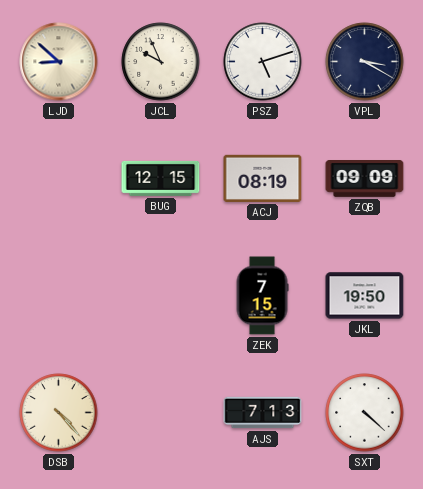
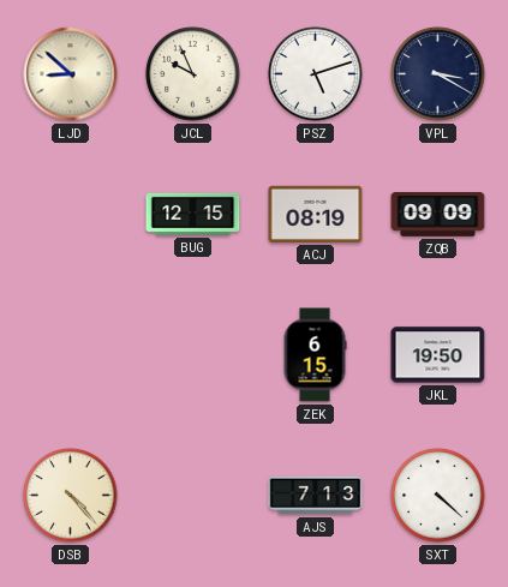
ZEK: 7:15 -> 6:15 (315, 355)
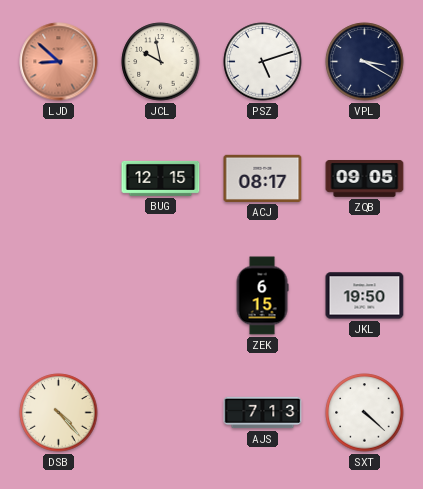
LJD dial: cream -> salmon (59, 62)
JCL: 9:56 -> 9:58 (161, 62)
ACJ: 08:19 -> 08:17 (263, 178)
ZQB: 09:09 -> 09:05 (365, 179)
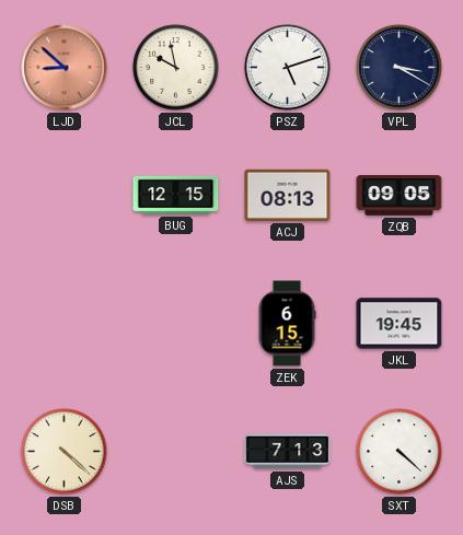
ACJ: 08:17 -> 08:13 (288, 195)
JKL: 19:50 -> 19:45 (400, 324)
DSB: 4:23 -> 4:22 (65, 452)
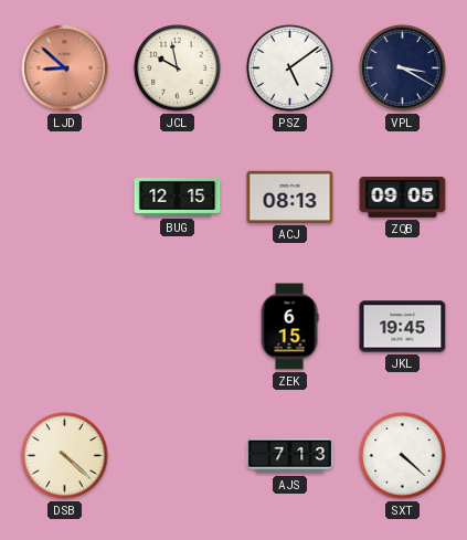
PSZ: 5:12 -> 5:09 (290, 68)
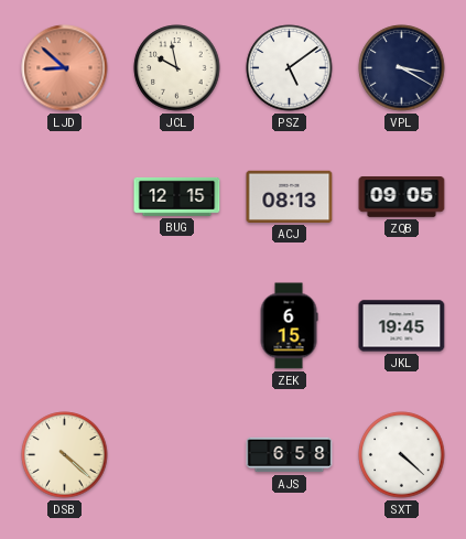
AJS: 7:13 -> 6:58 (290, 455)
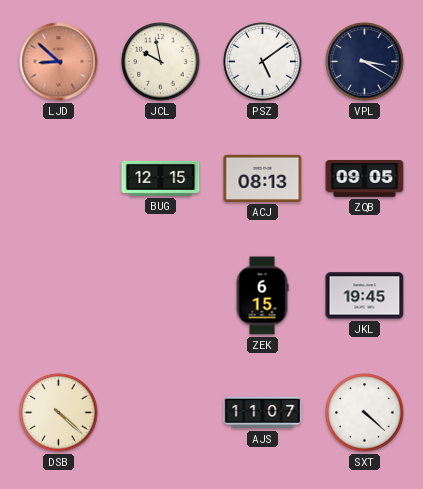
AJS: 6:58 -> 11:07 (263, 413)
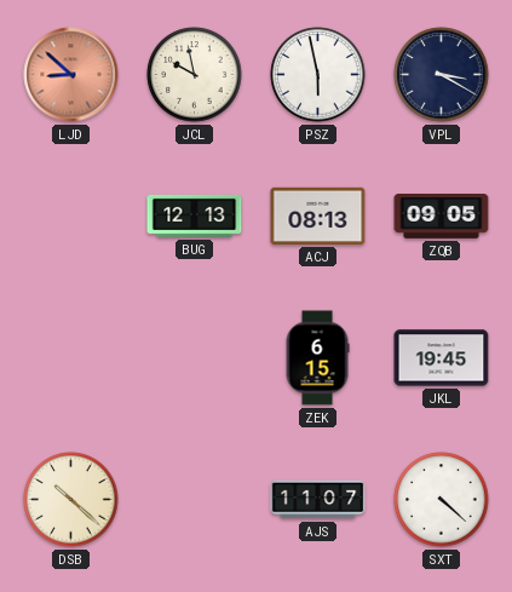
PSZ: 5:09 -> 5:58 (318, 75)
BUG: 12:15 -> 12:13 (195, 215)
DSB: 4:22 -> 10:22 (71, 500)
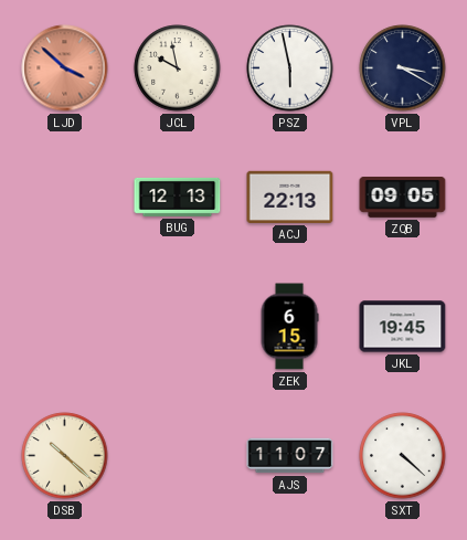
LJD: 8:52 -> 3:52 (65, 68)
ACJ: 08:13 -> 22:13 (290, 197)
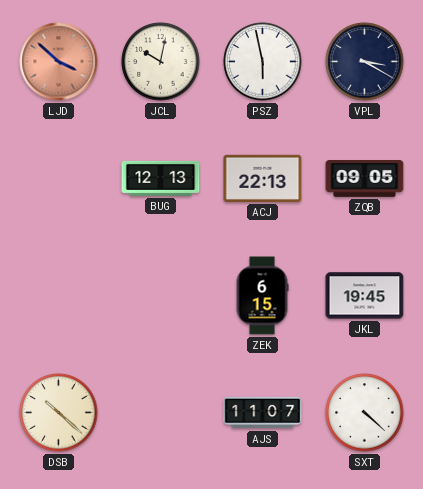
JCL: 9:58 -> 10:02 (161, 62)
